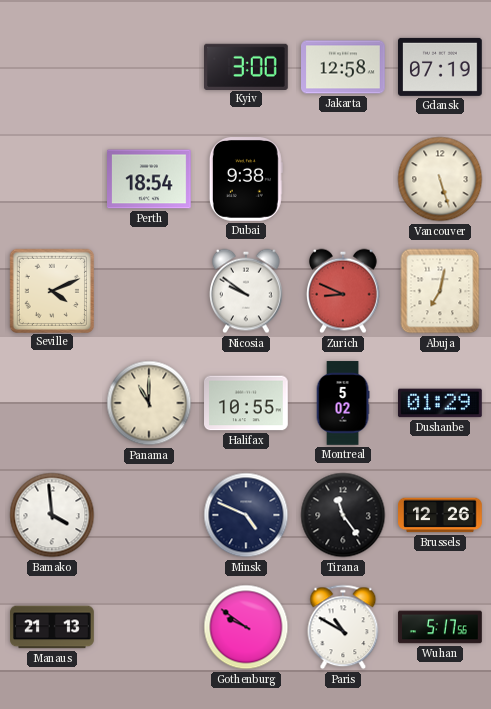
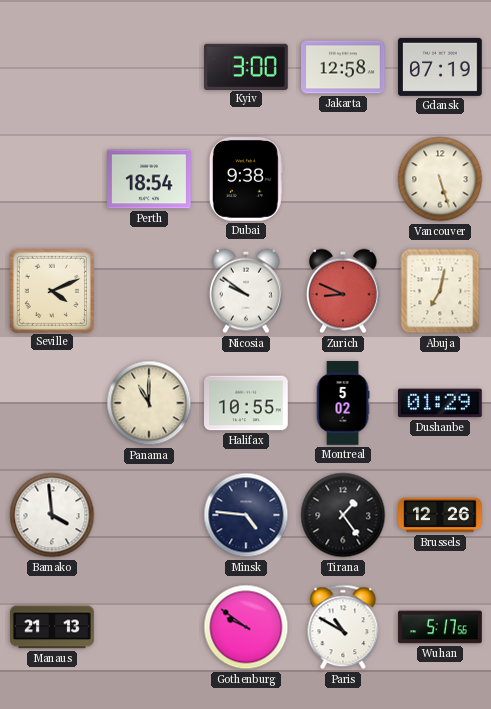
Minsk: 4:49 -> 4:46 (246, 515)
Tirana: 11:24 -> 1:24 (343, 515)
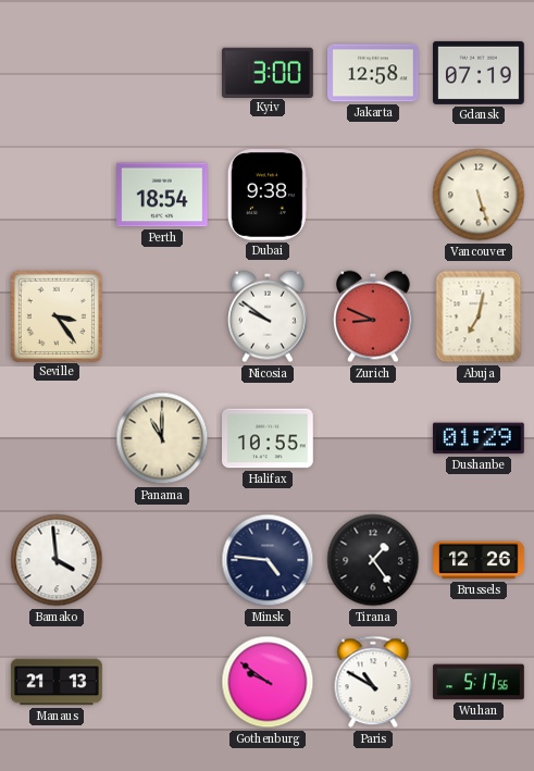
Seville: 4:11 -> 3:24 (55, 315)
Montreal: 5:02 -> none (343, 403)
